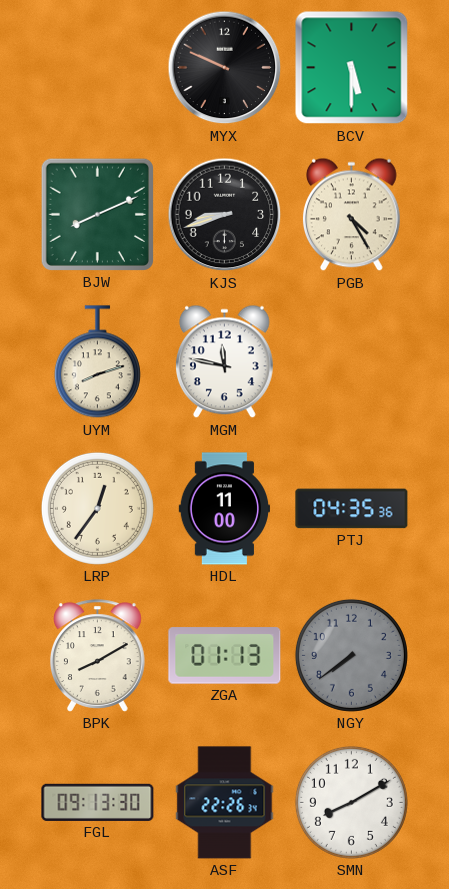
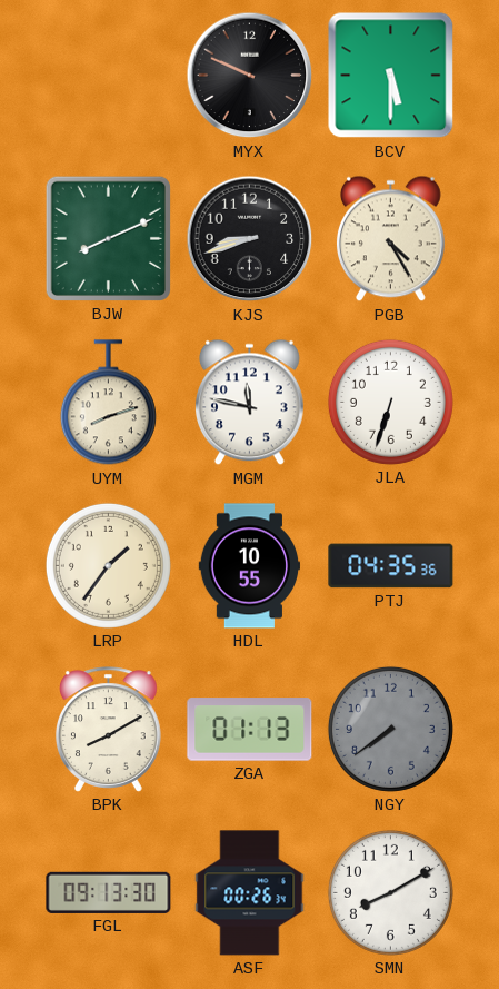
JLA: none -> 6:33 (390, 402)
LRP: 12:36 -> 1:36 (108, 565)
HDL: 11:00 -> 10:55 (249, 566)
ASF: 22:26 -> 00:26 (250, 893)
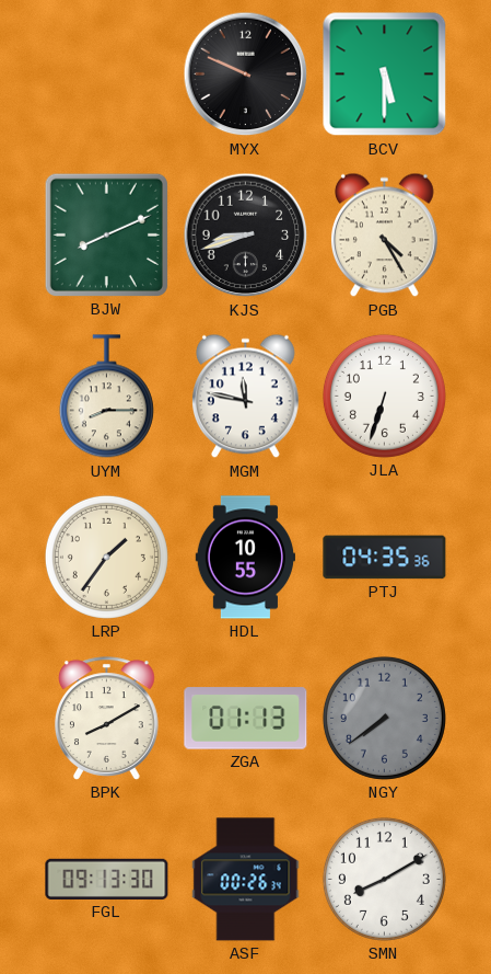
UYM: 8:12 -> 8:15 (106, 397)
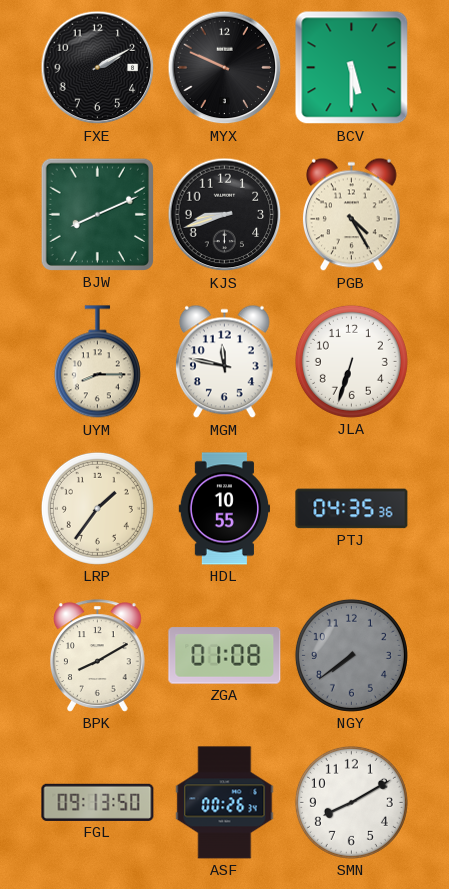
FXE: none -> 2:10 (98, 68)
ZGA: 01:13 -> 01:08 (225, 656)
FGL: 09:13:30 -> 09:13:50 (98, 802)
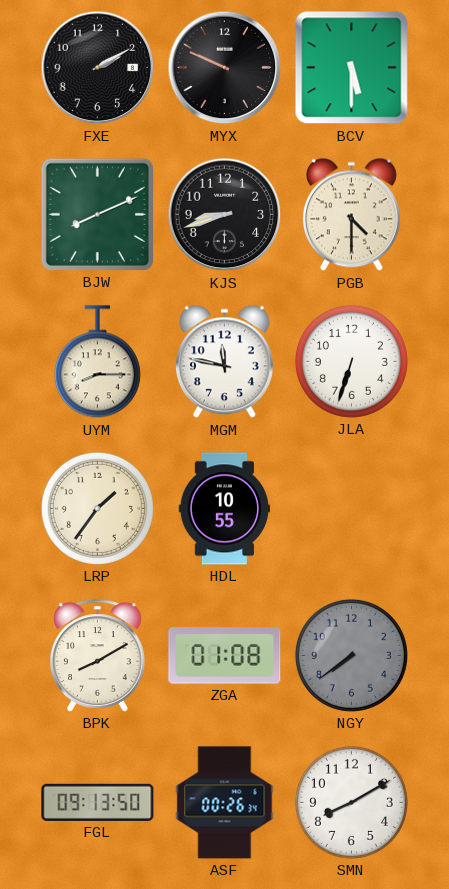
PGB: 4:25 -> 4:30 (351, 215)
PTJ: 04:35 -> none (352, 509)
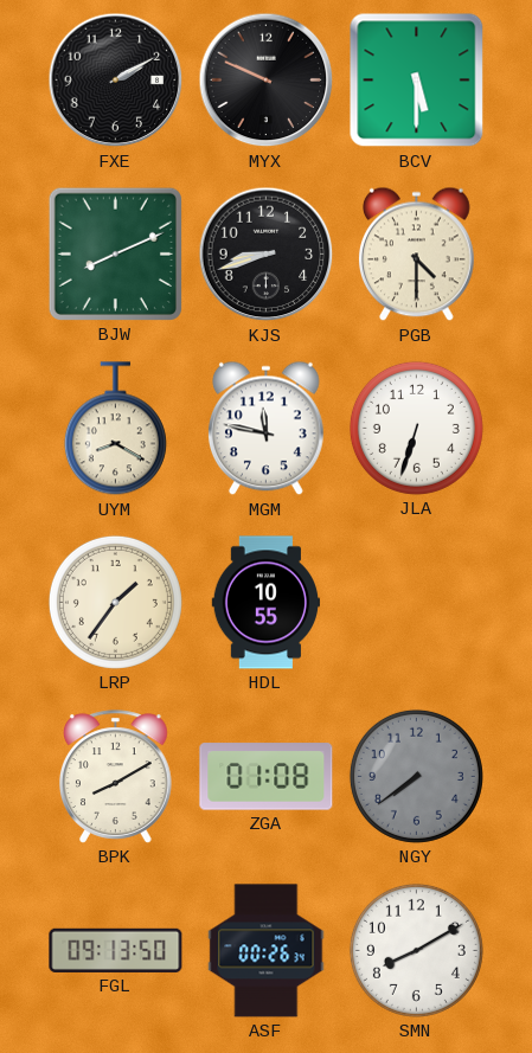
UYM: 8:15 -> 8:20 (115, 429)
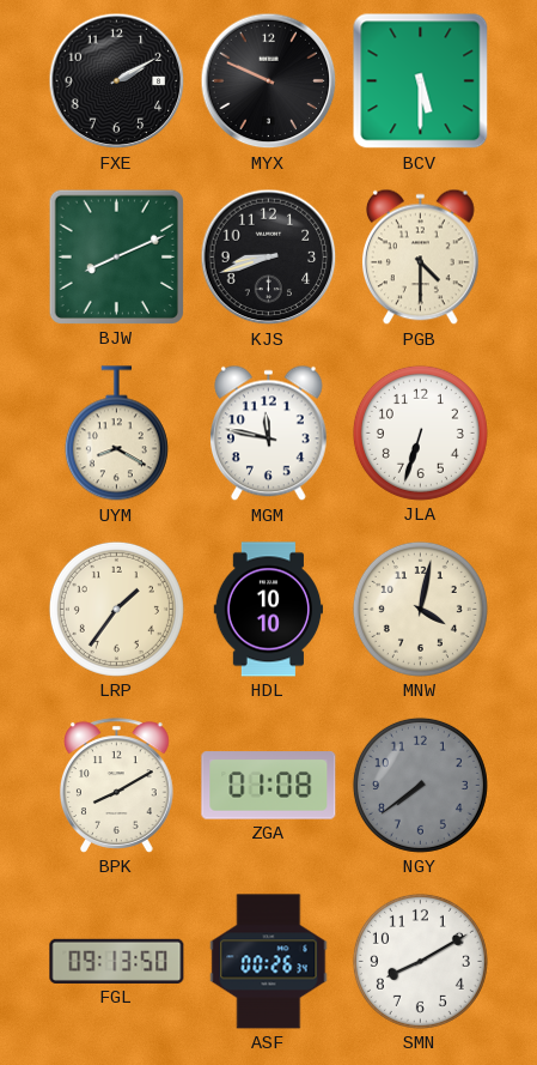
HDL: 10:55 -> 10:10 (268, 610)
MNW: none -> 4:02 (420, 609)
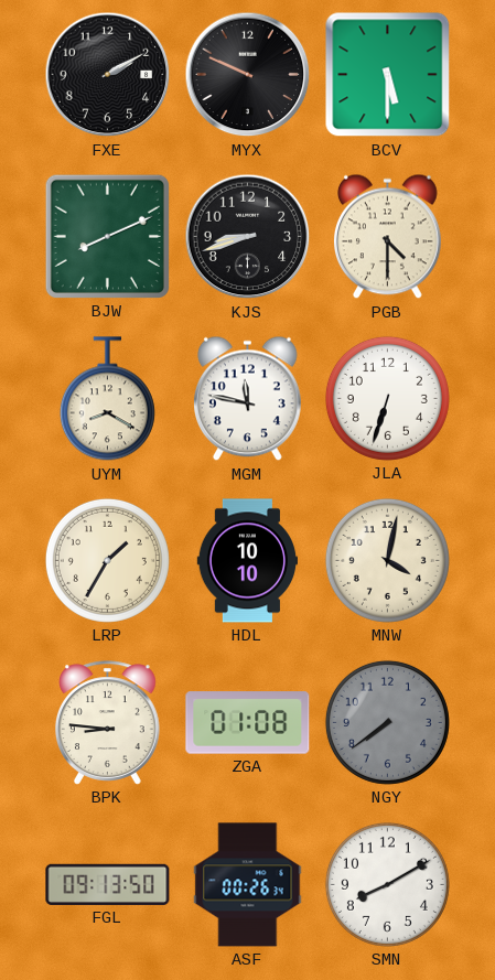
LRP: 1:36 -> 1:35 (107, 560)
BPK: 8:10 -> 8:46 (107, 723)
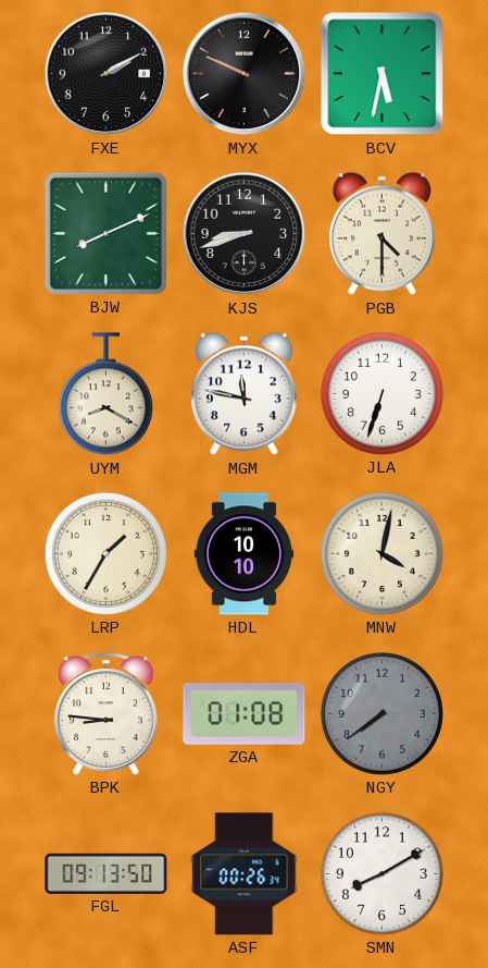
BCV: 5:30 -> 5:32 (383, 74)
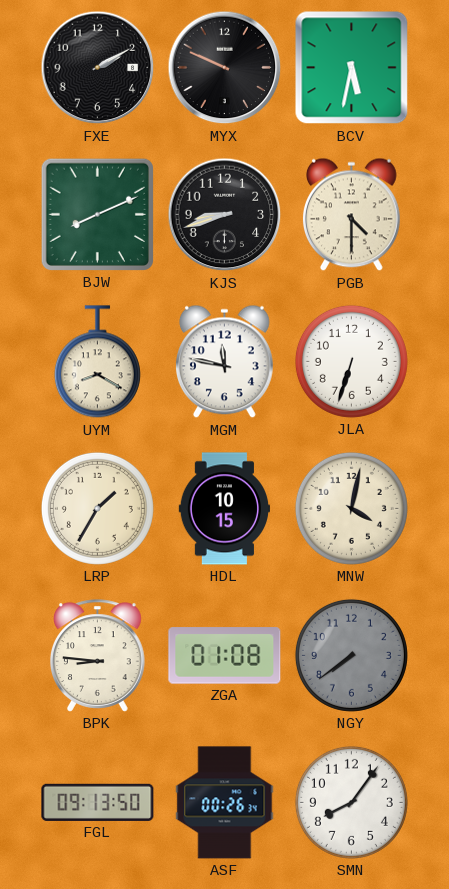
HDL: 10:10 -> 10:15 (224, 509)
SMN: 8:10 -> 8:06 (351, 802)
